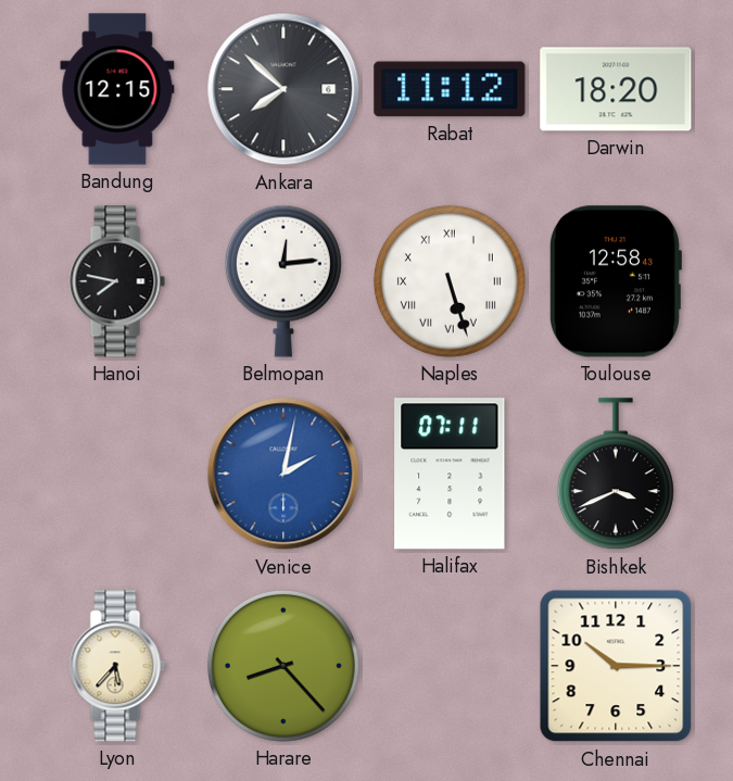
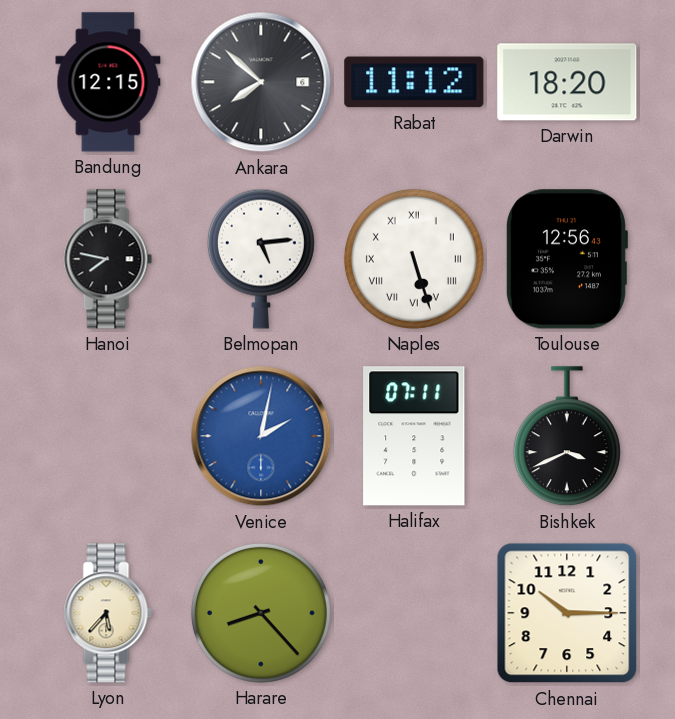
Belmopan: 12:14 -> 5:14 (261, 259)
Toulouse: 12:58 -> 12:56 (566, 259)
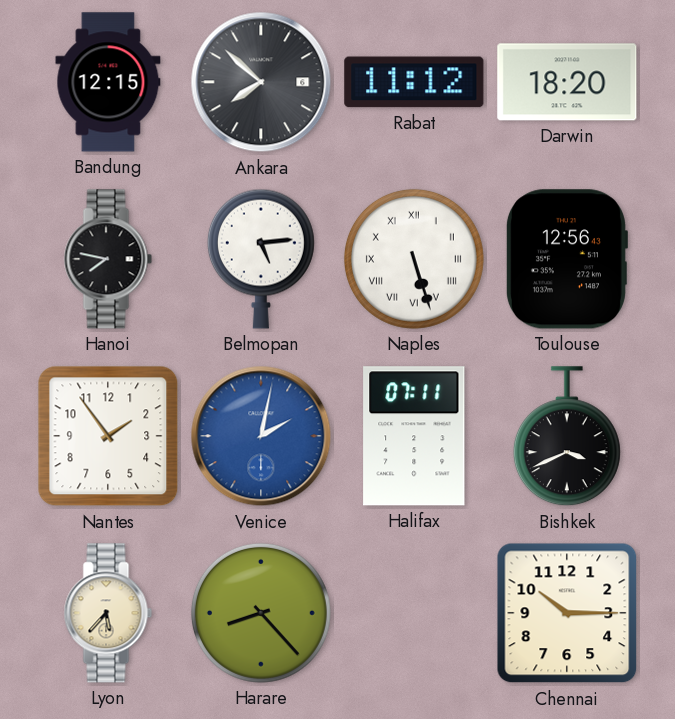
Nantes: none -> 1:54 (108, 436)
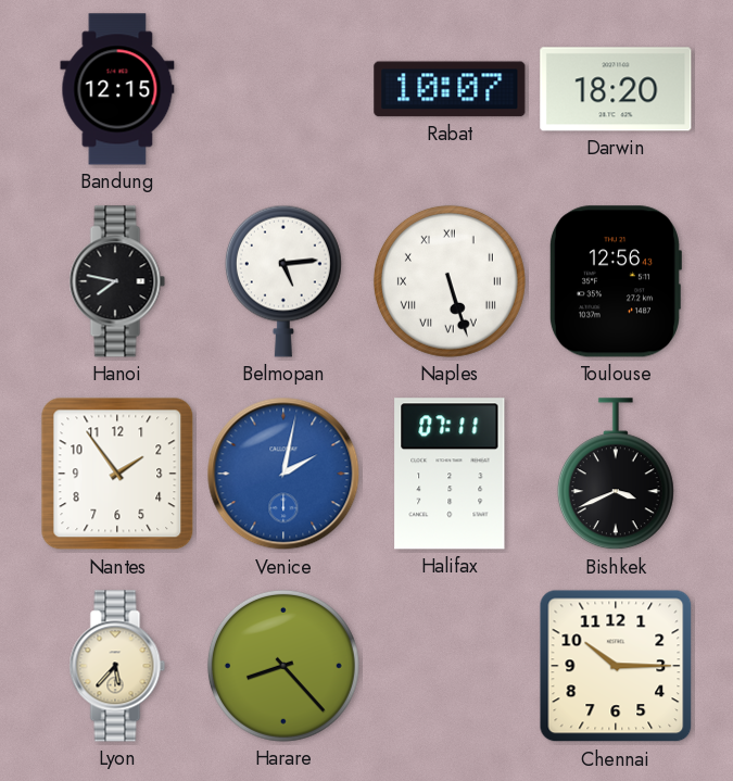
Ankara: 7:52 -> none (261, 82)
Rabat: 11:12 -> 10:07 (450, 89)
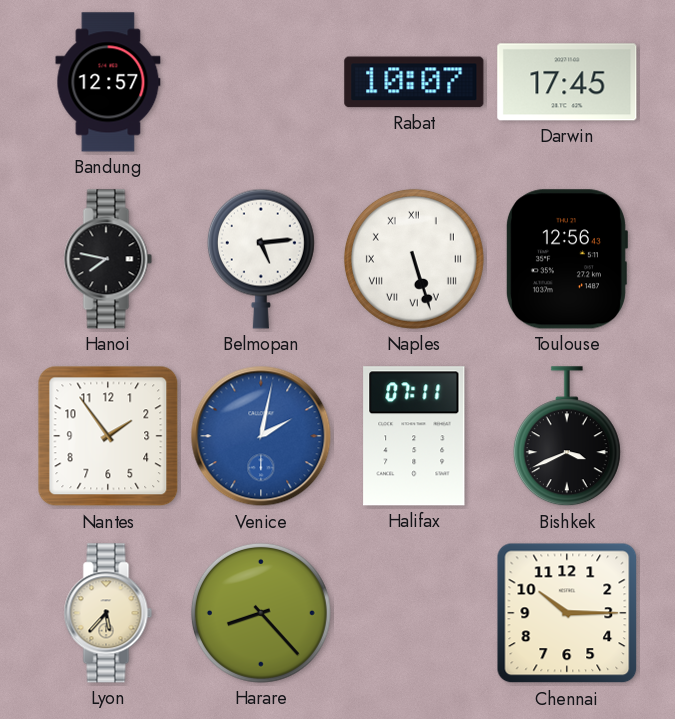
Bandung: 12:15 -> 12:57 (108, 82)
Darwin: 18:20 -> 17:45 (567, 82)
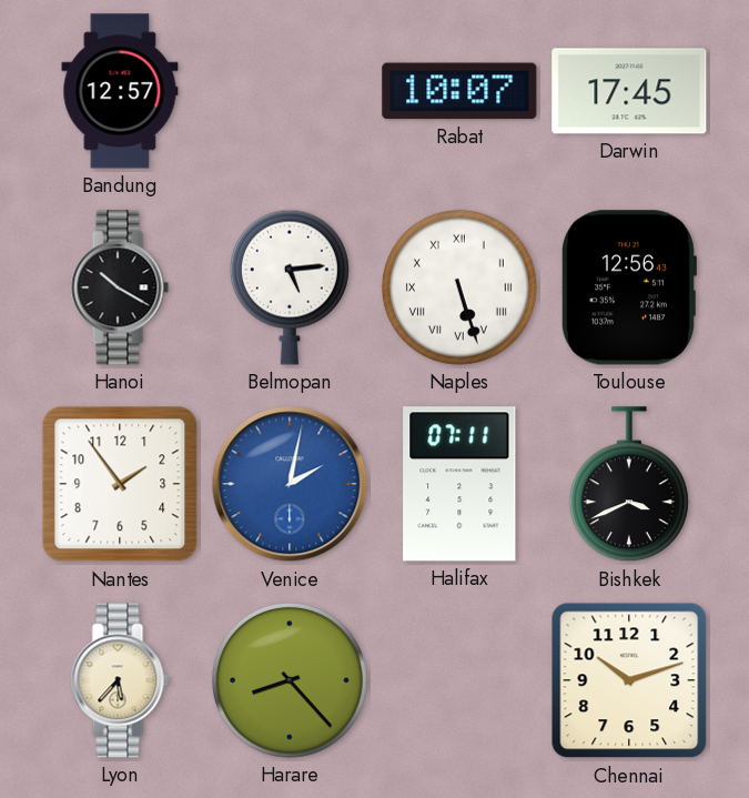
Hanoi: 7:47 -> 10:20 (120, 287)
Chennai: 10:15 -> 10:12 (629, 680)
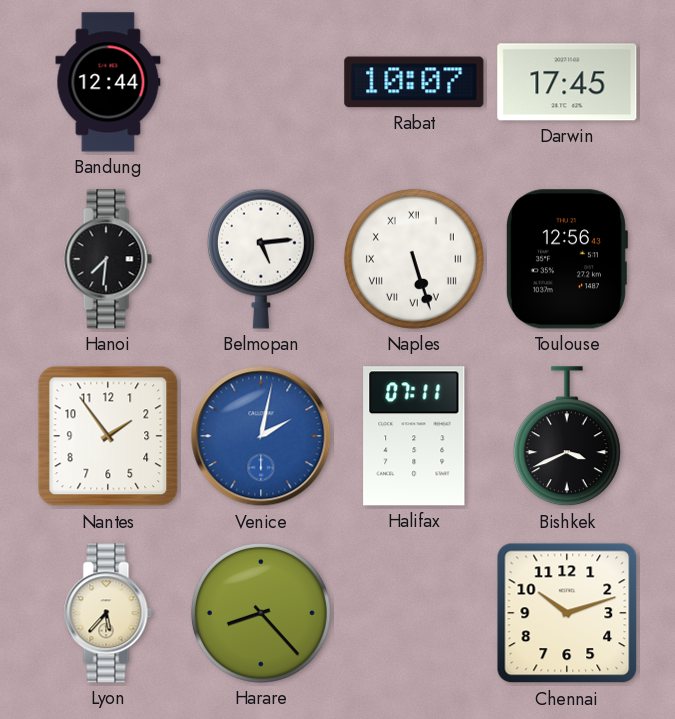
Bandung: 12:57 -> 12:44 (108, 82)
Hanoi: 10:20 -> 7:31 (108, 259)
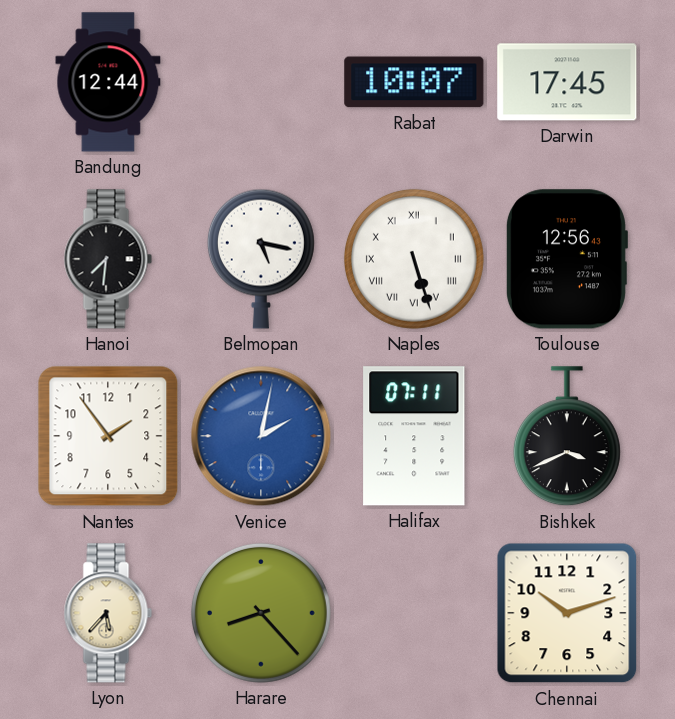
Belmopan: 5:14 -> 5:17 (261, 259)
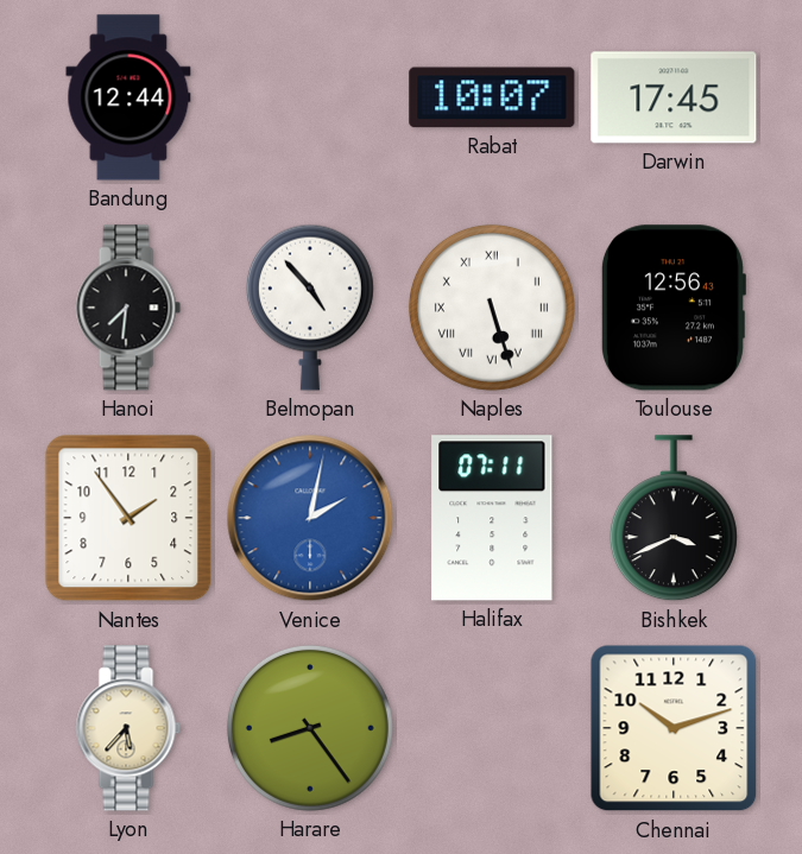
Belmopan: 5:17 -> 4:53 (310, 308)
Harare: 8:23 -> 8:24 (310, 728)
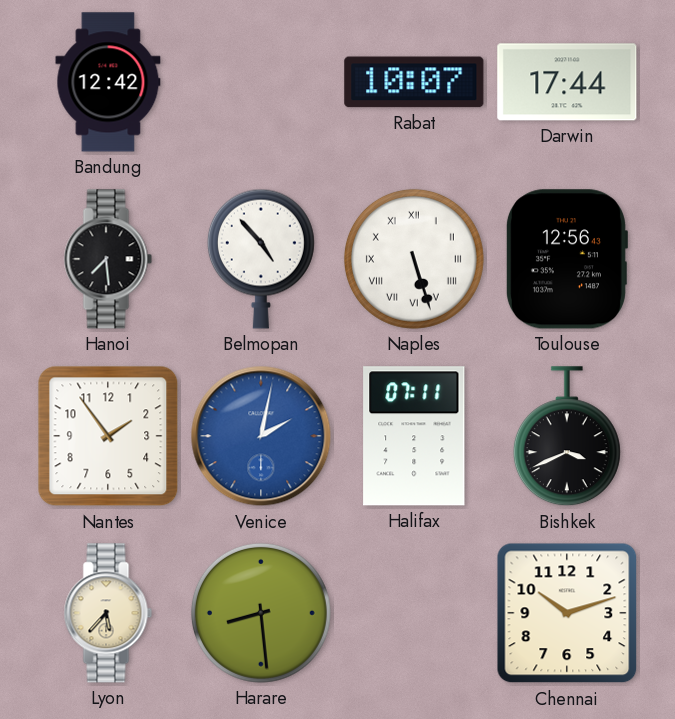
Bandung: 12:44 -> 12:42 (108, 82)
Darwin: 17:45 -> 17:44 (567, 82)
Hanoi: 7:31 -> 7:29 (108, 259)
Harare: 8:24 -> 8:29 (261, 613)
